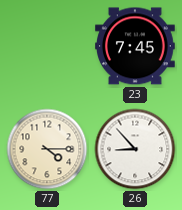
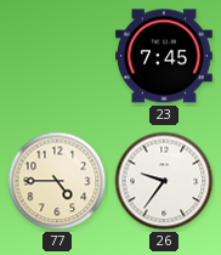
77: 4:15 -> 4:45 (57, 181)
26: 8:53 -> 9:36 (164, 181)
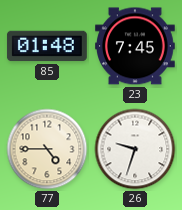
85: none -> 01:48 (47, 46)
26: 9:36 -> 9:33 (135, 149)
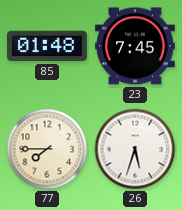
77: 4:45 -> 7:45 (47, 149)
26: 9:33 -> 5:33 (135, 149)
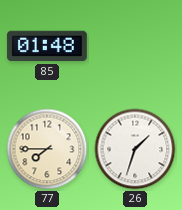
23: 7:45 -> none (136, 46)
26: 5:33 -> 1:33 (135, 149)
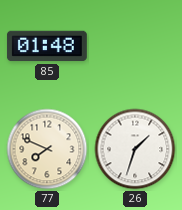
77: 7:45 -> 7:49 (47, 149)
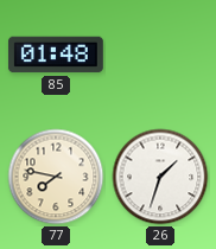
77: 7:49 -> 7:47 (56, 177)
